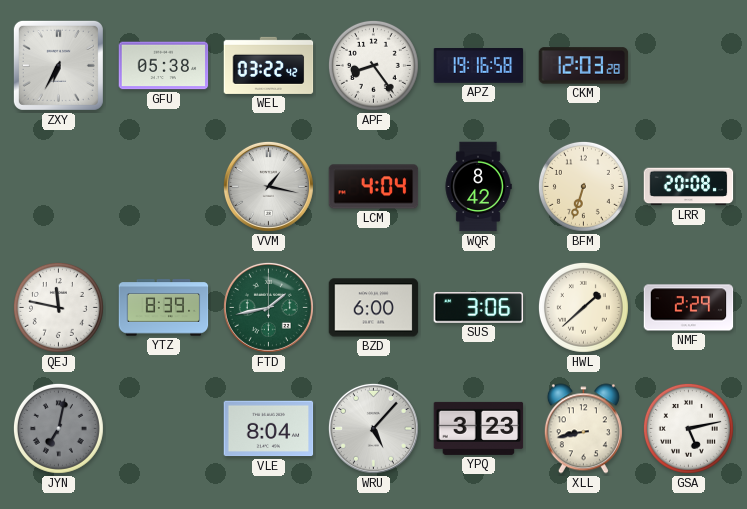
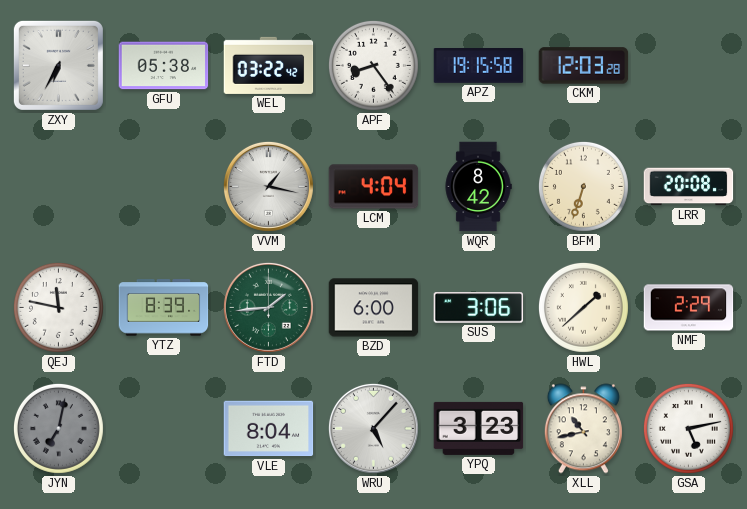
APZ: 19:16 -> 19:15 (479, 66)
FTD: 1:43 -> 1:44 (268, 307)
XLL: 8:43 -> 10:43 (583, 429)
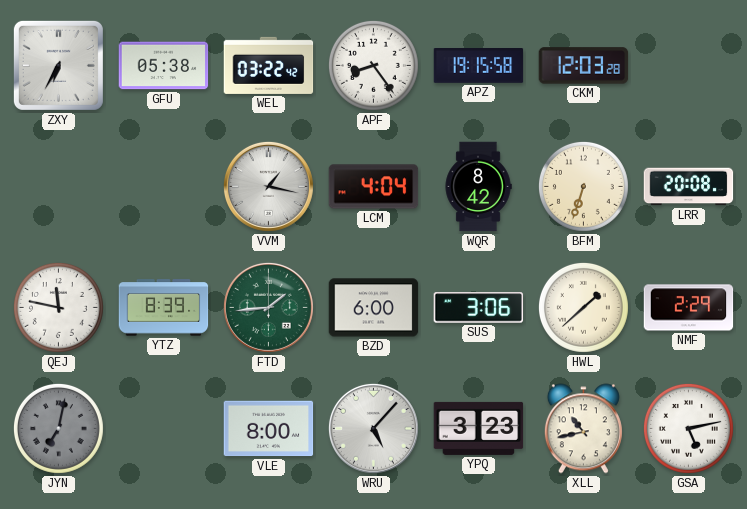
VLE: 8:04 -> 8:00 (269, 429)
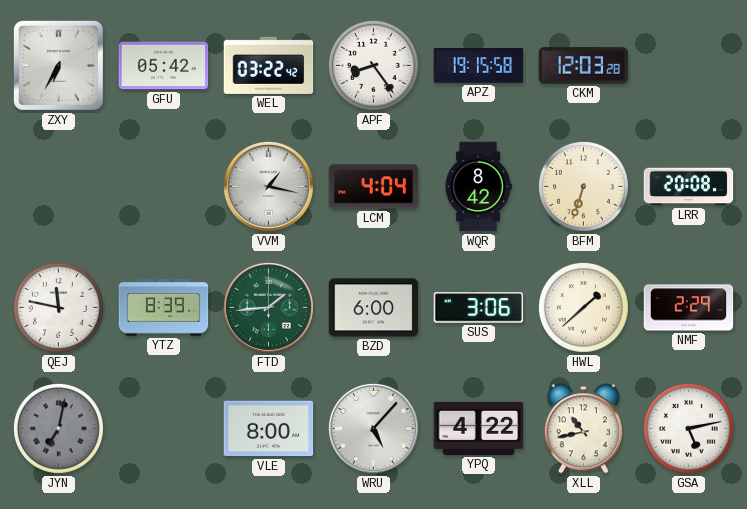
GFU: 05:38 -> 05:42 (164, 66)
YPQ: 3:23 -> 4:22 (479, 428)
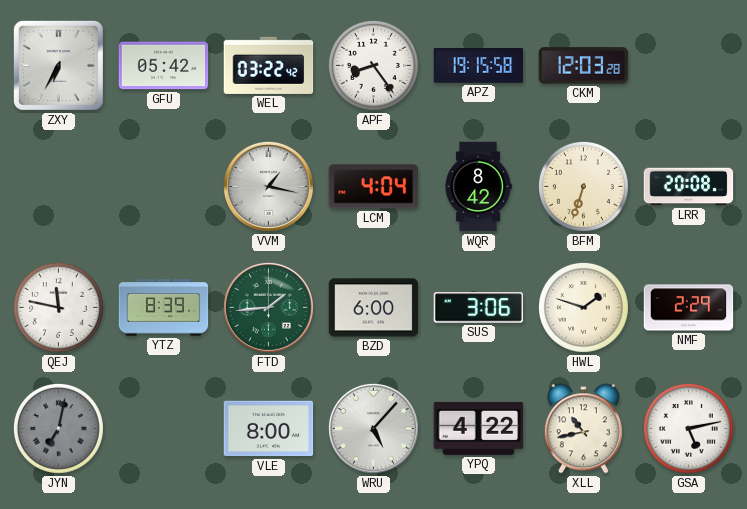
HWL: 1:38 -> 1:48 (583, 307)
